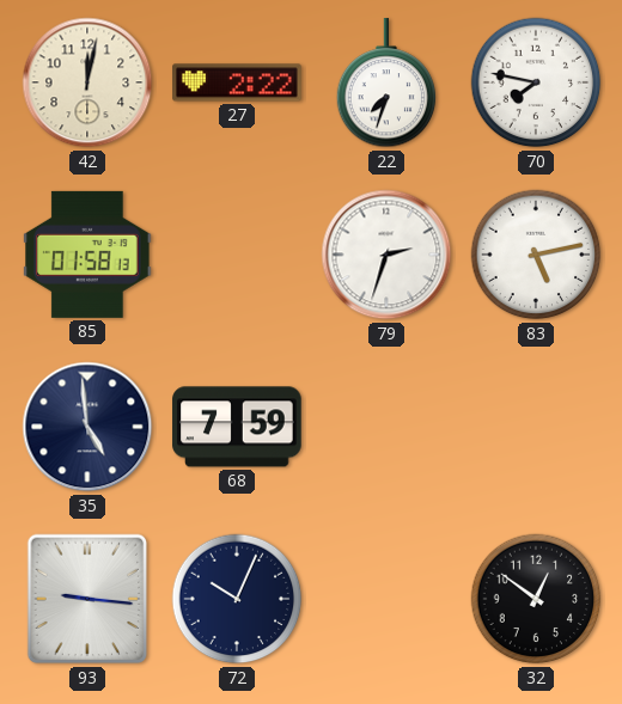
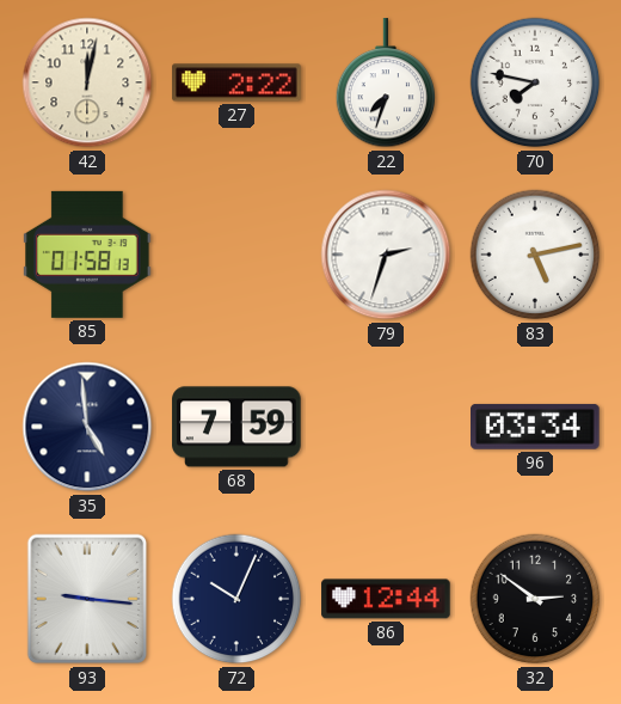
96: none -> 03:34 (536, 427)
86: none -> 12:44 (386, 599)
32: 12:51 -> 2:51 (535, 599)
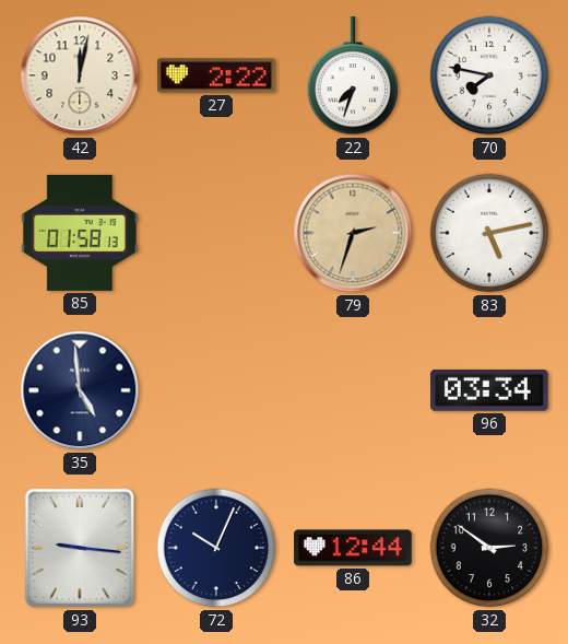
79 dial: white -> champagne (353, 233)
68: 7:59 -> none (236, 427)
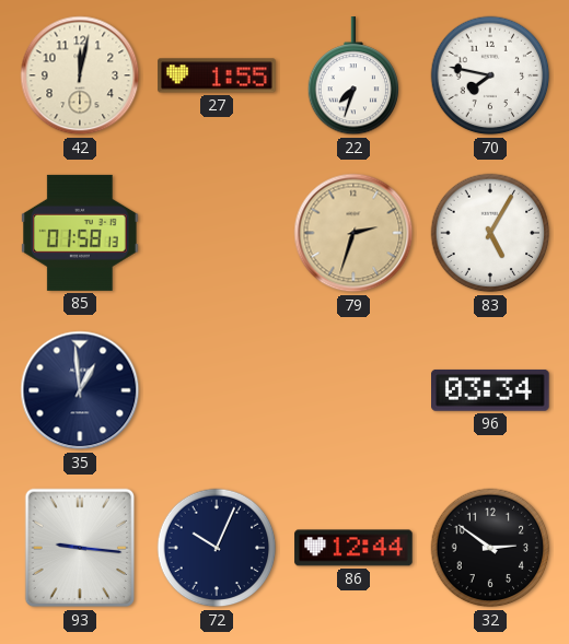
27: 2:22 -> 1:55 (217, 75)
83: 5:13 -> 5:05 (490, 233)
35: 4:59 -> 12:59 (80, 390)
